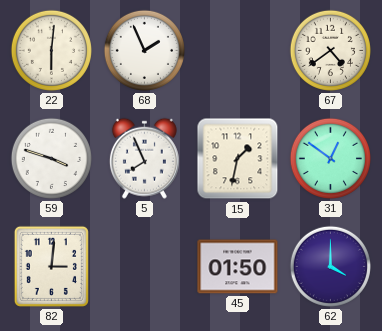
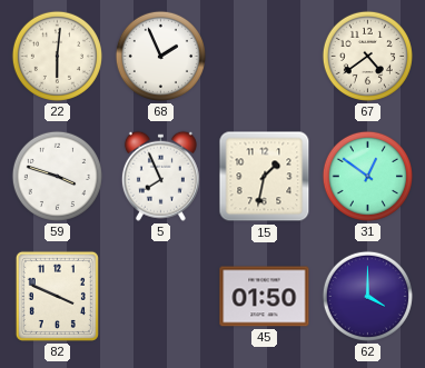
82: 3:01 -> 3:49 (57, 296)
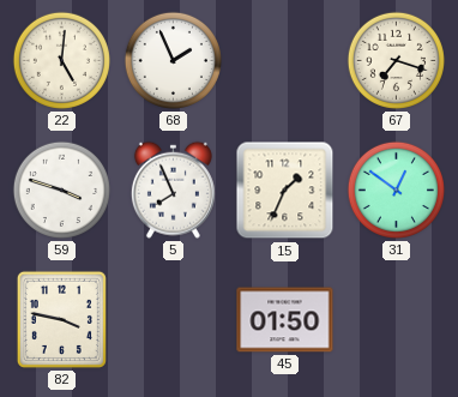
22: 6:01 -> 5:01 (61, 60)
67: 4:39 -> 7:18 (396, 60)
15: 1:32 -> 1:34 (285, 191)
82: 3:49 -> 3:47 (61, 319)
62: 4:00 -> none (367, 296)
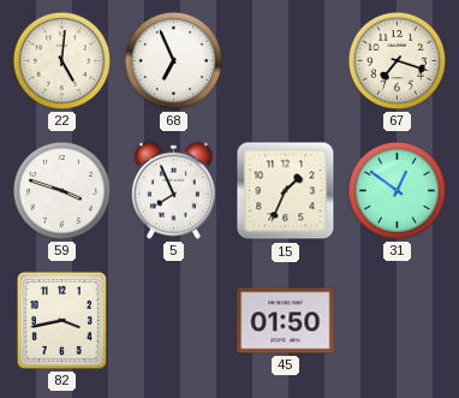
68: 1:56 -> 6:56 (173, 60)
82: 3:47 -> 3:43 (61, 320)
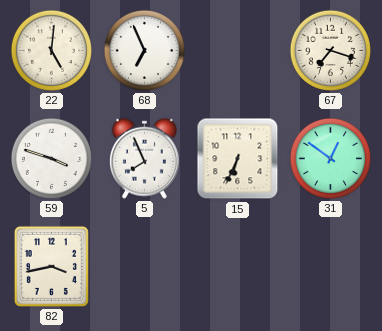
15: 1:34 -> 6:34 (238, 159)
45: 01:50 -> none (286, 321)
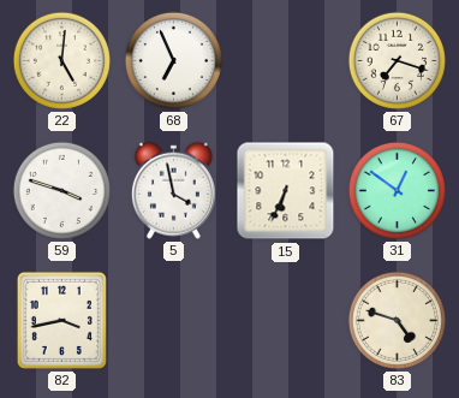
5: 7:56 -> 3:58 (173, 190)
83: none -> 4:48 (397, 320)
